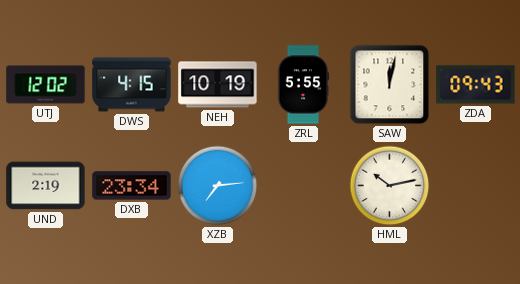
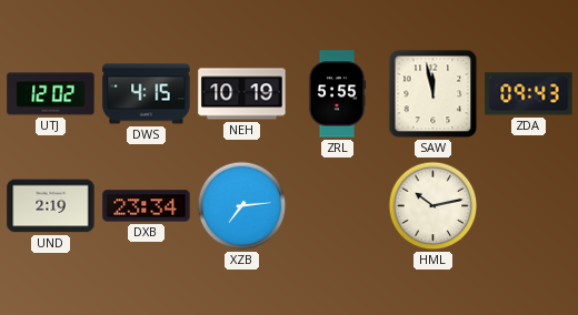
SAW: 12:02 -> 11:58 (433, 94)
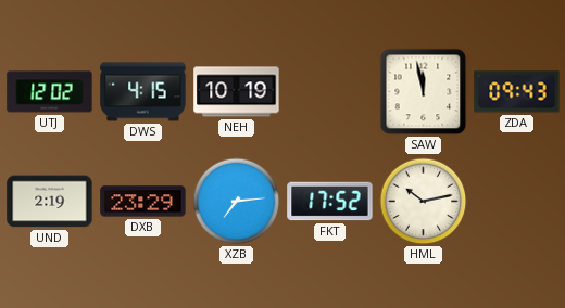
ZRL: 5:55 -> none (337, 94)
DXB: 23:34 -> 23:29 (143, 202)
FKT: none -> 17:52 (330, 202)
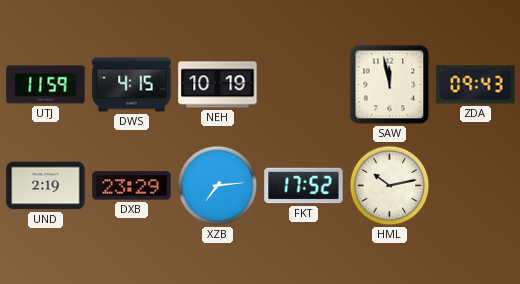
UTJ: 12:02 -> 11:59 (46, 85)
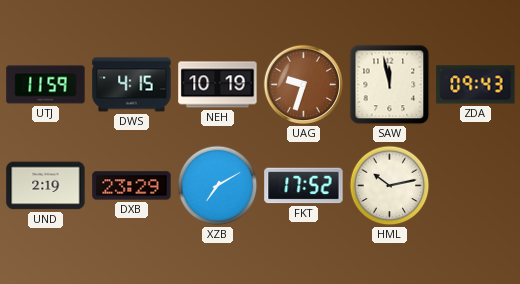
UAG: none -> 9:33 (303, 84)
XZB: 7:14 -> 7:10 (218, 186)
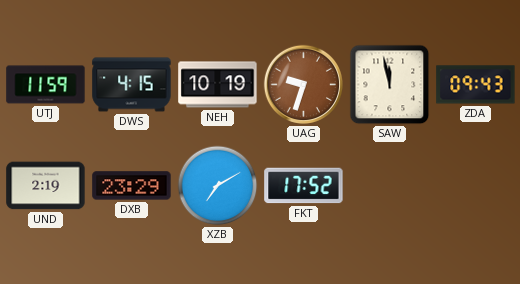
HML: 10:13 -> none (390, 186)
